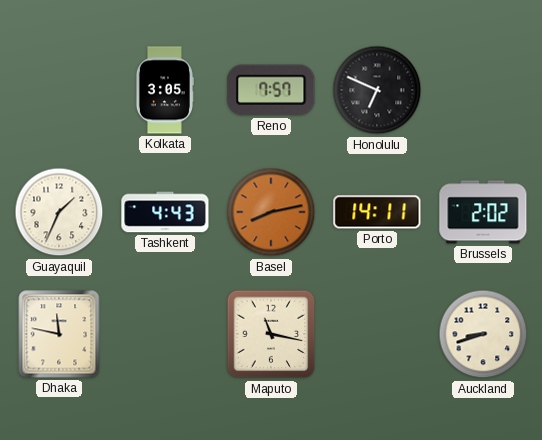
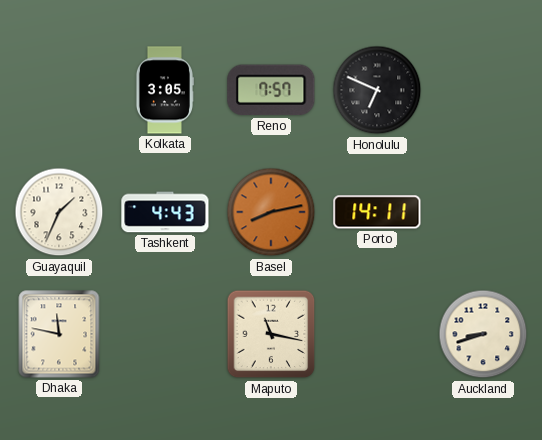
Brussels: 2:02 -> none (483, 212)
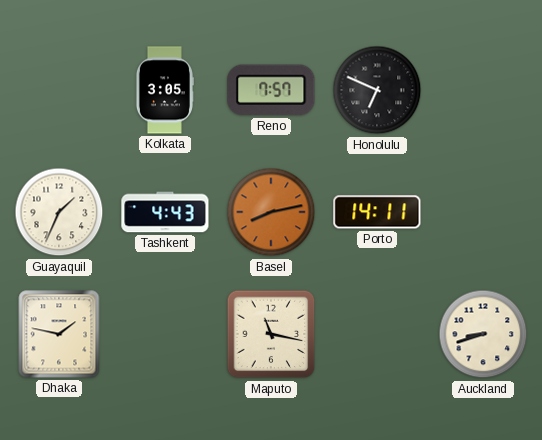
Dhaka: 11:47 -> 1:47 (59, 334)
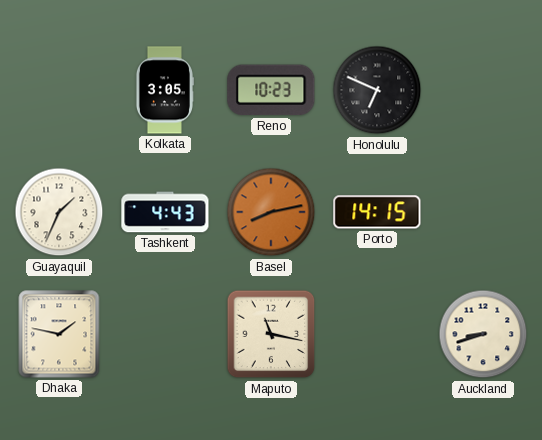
Reno: 7:57 -> 10:23 (271, 90)
Porto: 14:11 -> 14:15 (377, 212)
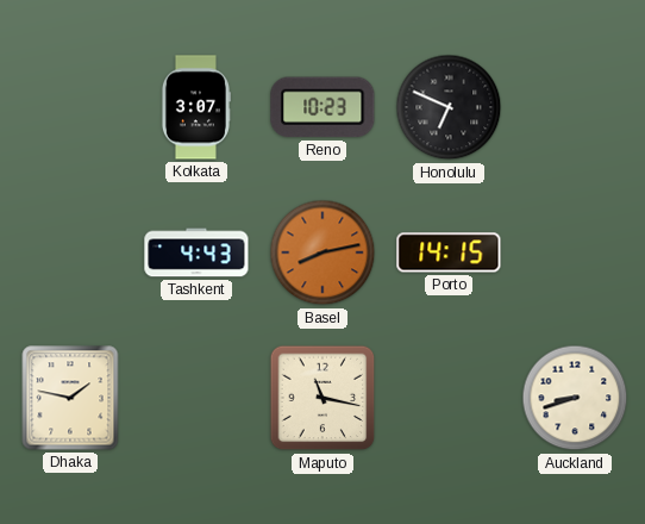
Kolkata: 3:05 -> 3:07 (195, 107)
Guayaquil: 1:34 -> none (59, 212)
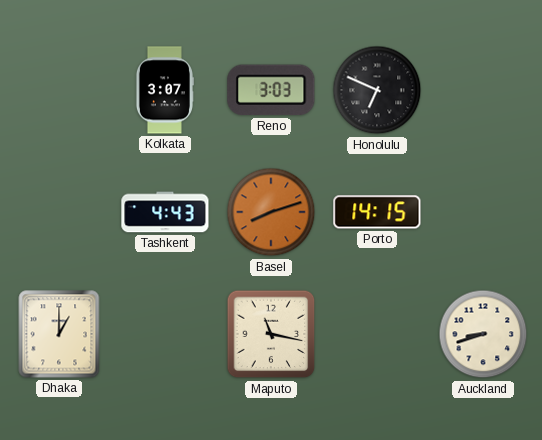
Reno: 10:23 -> 3:03 (271, 90)
Basel: 8:13 -> 8:12 (271, 212)
Dhaka: 1:47 -> 1:00 (59, 334)
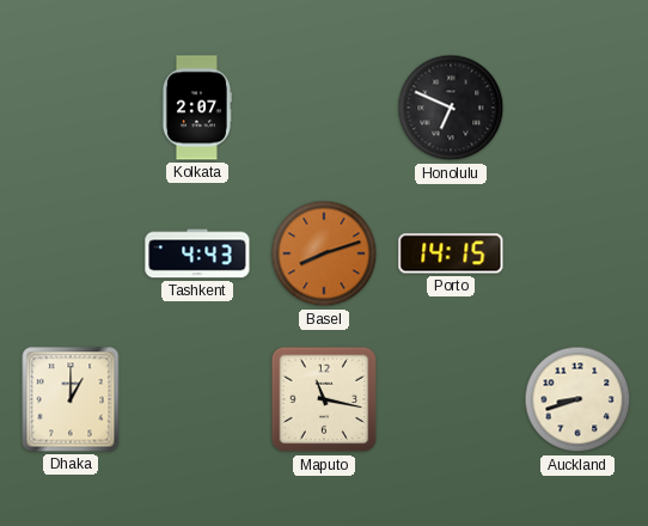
Kolkata: 3:07 -> 2:07 (196, 108)
Reno: 3:03 -> none (271, 90)
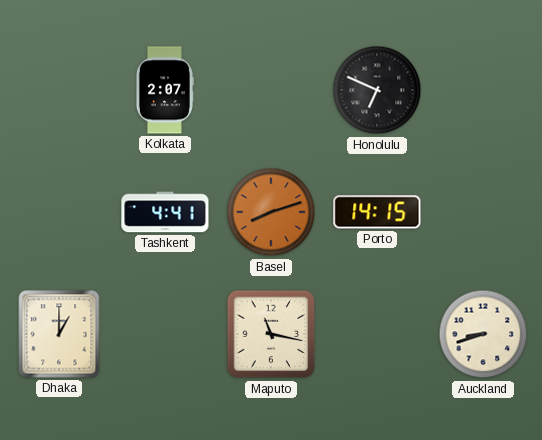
Tashkent: 4:43 -> 4:41 (165, 212)
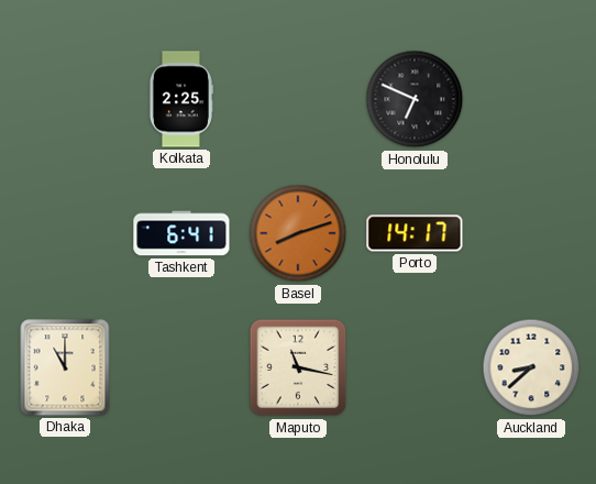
Kolkata: 2:07 -> 2:25 (180, 99)
Tashkent: 4:41 -> 6:41 (181, 233)
Porto: 14:15 -> 14:17 (415, 233)
Dhaka: 1:00 -> 11:00 (65, 367)
Auckland: 8:42 -> 8:38 (531, 367)
